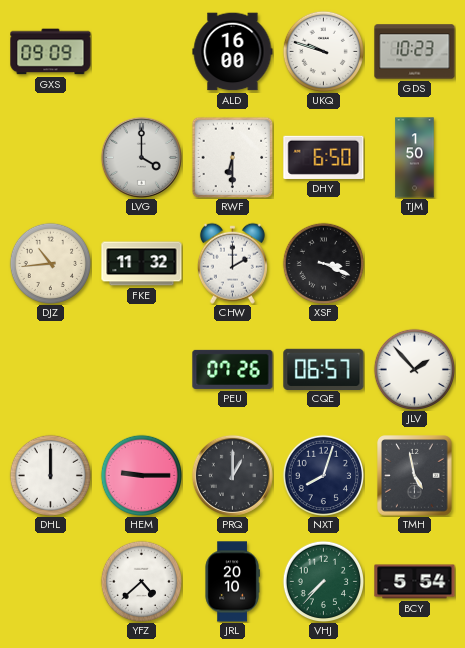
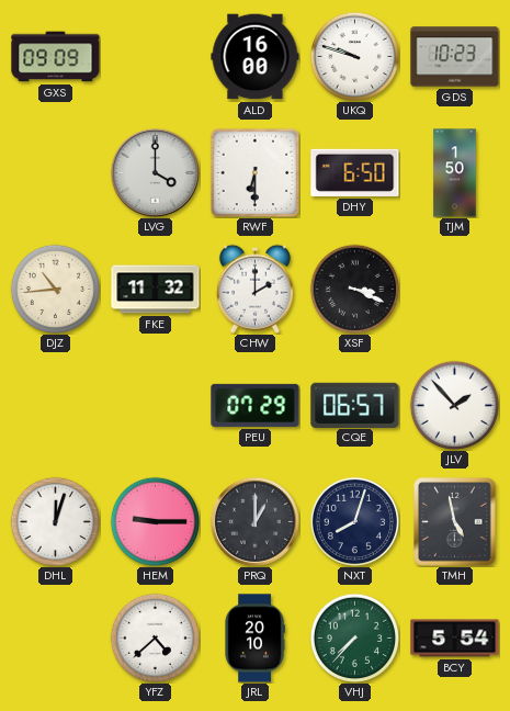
PEU: 07:26 -> 07:29 (256, 405)
DHL: 12:00 -> 12:03 (55, 521)
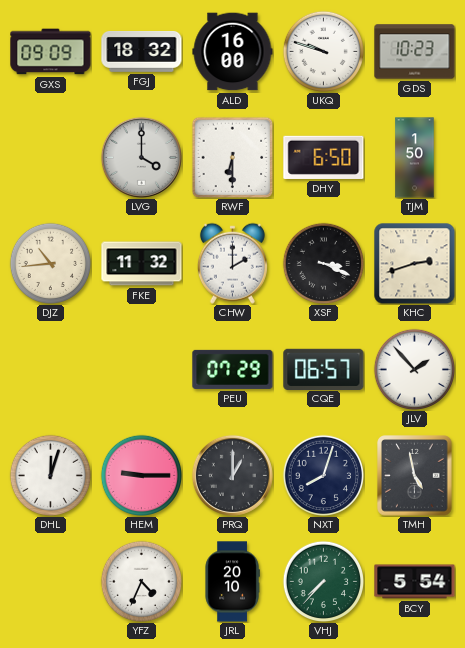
FGJ: none -> 18:32 (142, 52)
KHC: none -> 2:42 (415, 264)
YFZ: 4:38 -> 4:34 (141, 581)
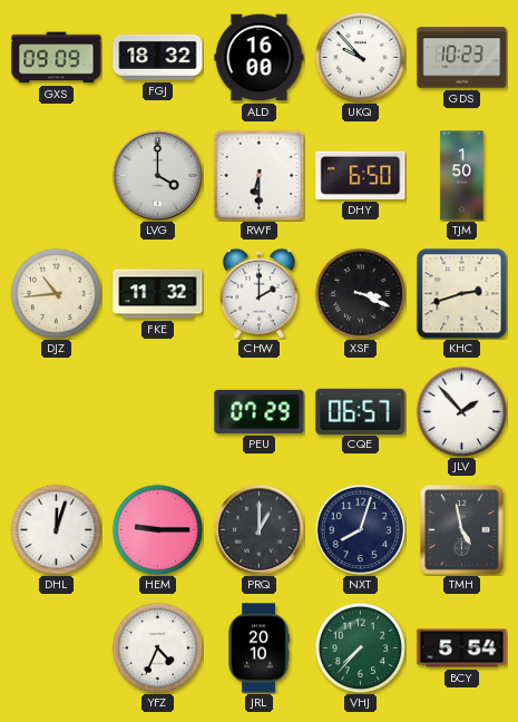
UKQ: 9:48 -> 9:53 (360, 57)
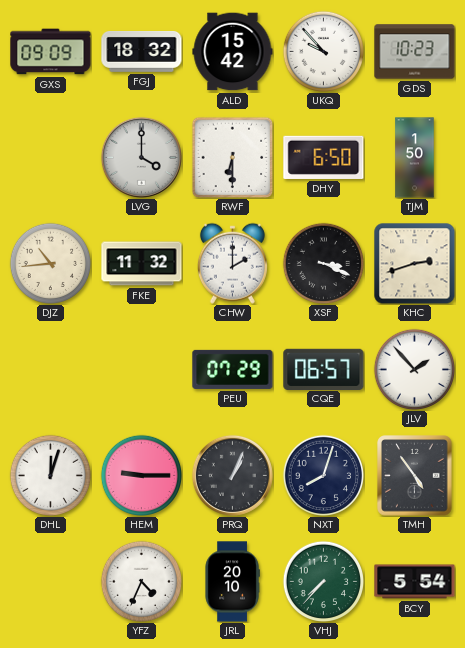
ALD: 16:00 -> 15:42 (233, 52)
PRQ: 1:00 -> 1:04 (232, 475)
TMH: 4:58 -> 4:54 (415, 476)
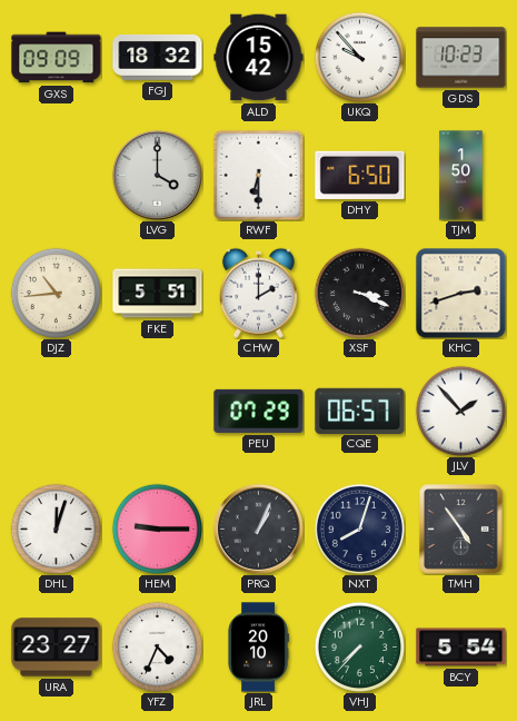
FKE: 11:32 -> 5:51 (158, 294)
URA: none -> 23:27 (57, 648)
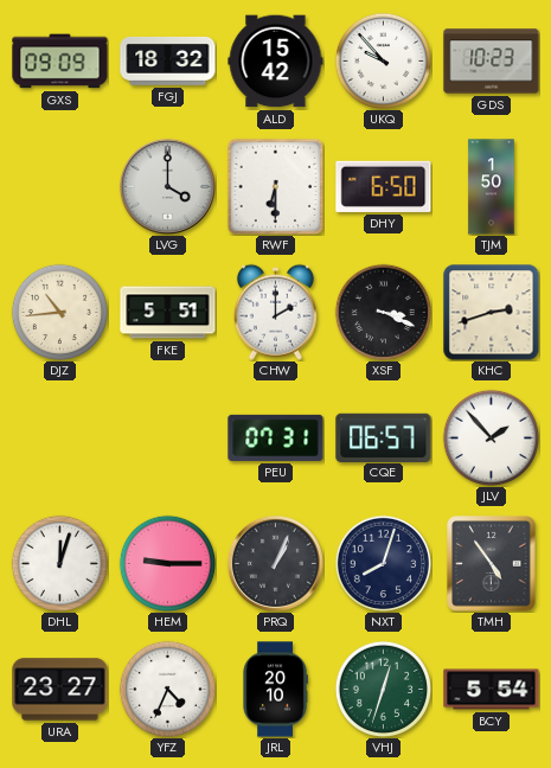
PEU: 07:29 -> 07:31 (276, 437)
VHJ: 7:37 -> 12:33 (383, 689)
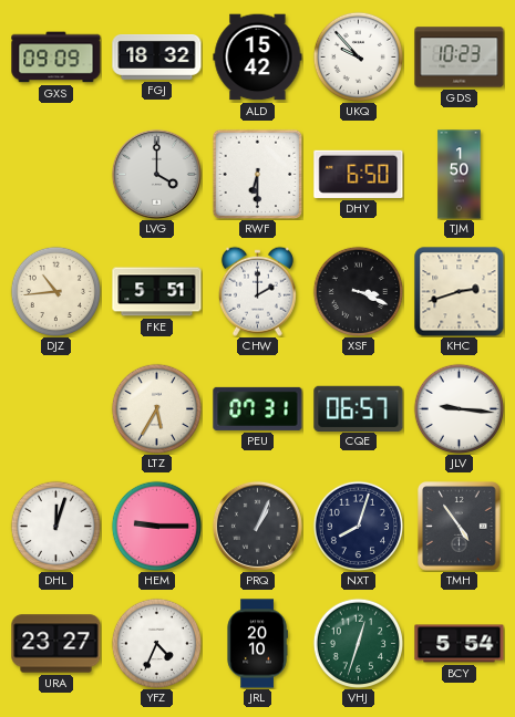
LTZ: none -> 5:35 (156, 408)
JLV: 1:53 -> 9:16 (459, 408)
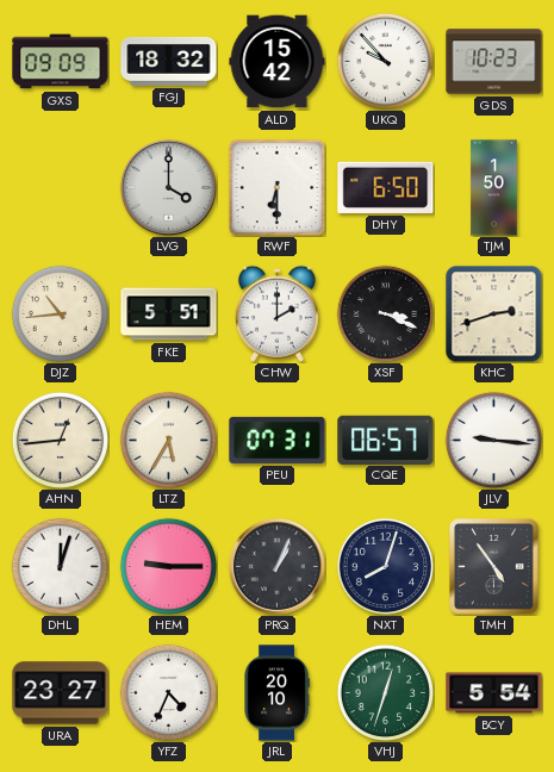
AHN: none -> 12:44 (60, 440)
